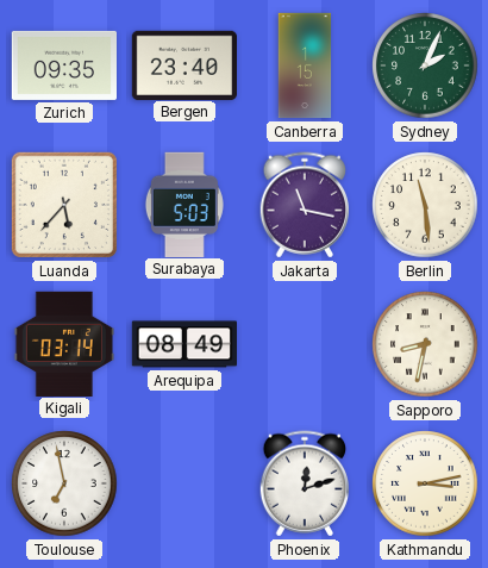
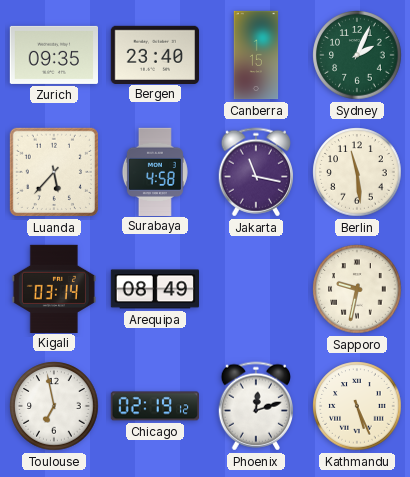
Surabaya: 5:03 -> 4:58 (155, 171)
Sapporo: 8:32 -> 9:32 (357, 289)
Chicago: none -> 02:19 (155, 406)
Kathmandu: 3:13 -> 5:26 (357, 406)
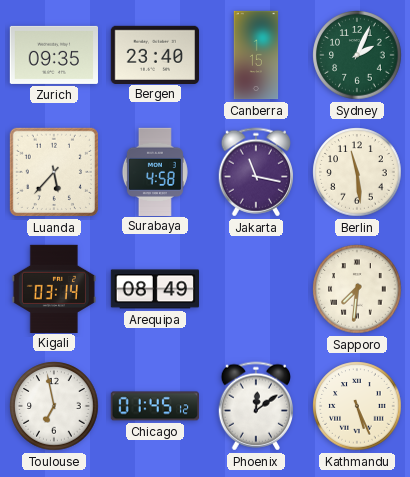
Sapporo: 9:32 -> 7:31 (357, 289)
Chicago: 02:19 -> 01:45 (155, 406)
Phoenix: 12:12 -> 12:09 (255, 406)
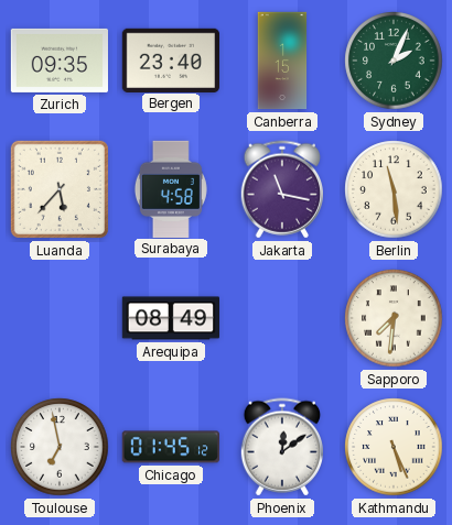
Kigali: 03:14 -> none (53, 288)
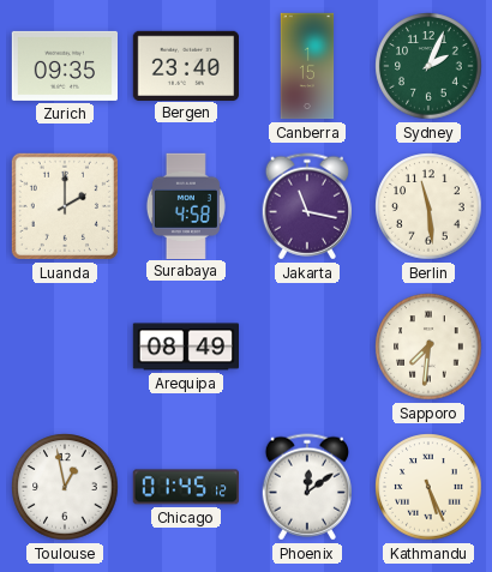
Luanda: 5:37 -> 2:00 (65, 206)
Toulouse: 6:58 -> 12:58 (65, 487)
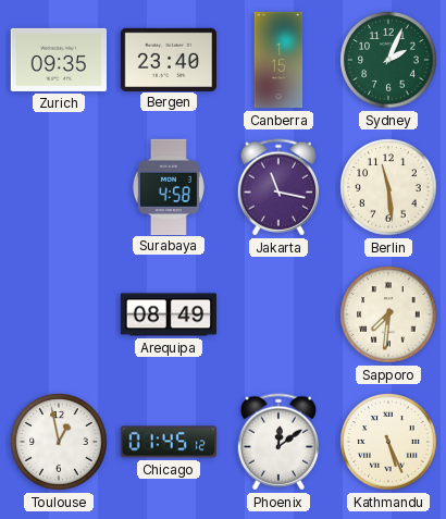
Luanda: 2:00 -> none (65, 206)
